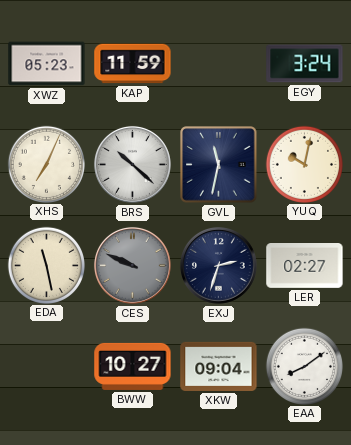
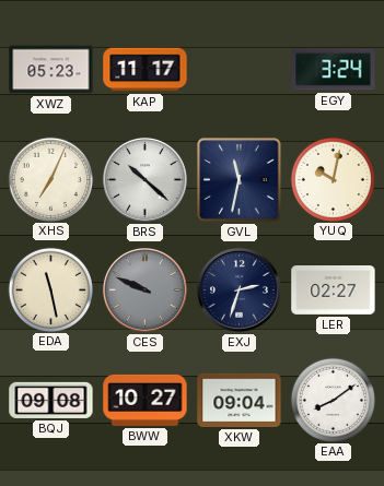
KAP: 11:59 -> 11:17 (146, 70)
BQJ: none -> 09:08 (51, 400)
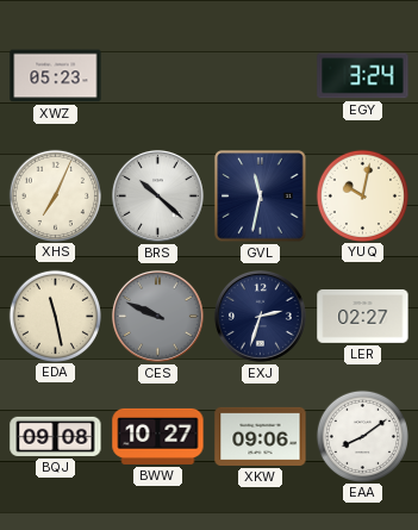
KAP: 11:17 -> none (146, 70)
XKW: 09:04 -> 09:06 (261, 436)
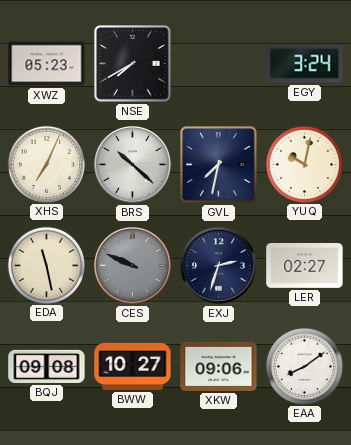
NSE: none -> 7:40 (133, 64)
GVL: 11:32 -> 7:32 (219, 165)
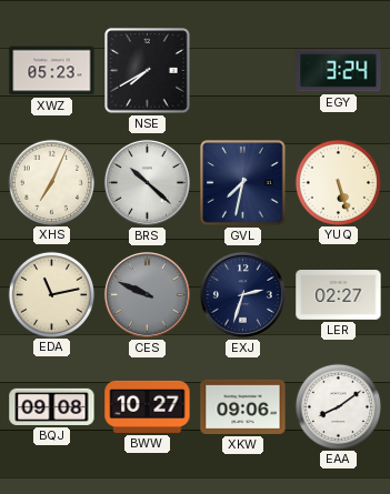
YUQ: 10:02 -> 5:27 (338, 182)
EDA: 11:28 -> 11:13 (51, 294)
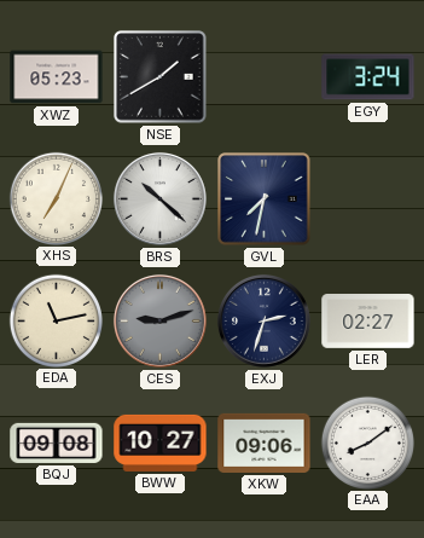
NSE: 7:40 -> 1:40 (161, 77)
YUQ: 5:27 -> none (338, 182)
CES: 9:49 -> 9:12 (159, 320)
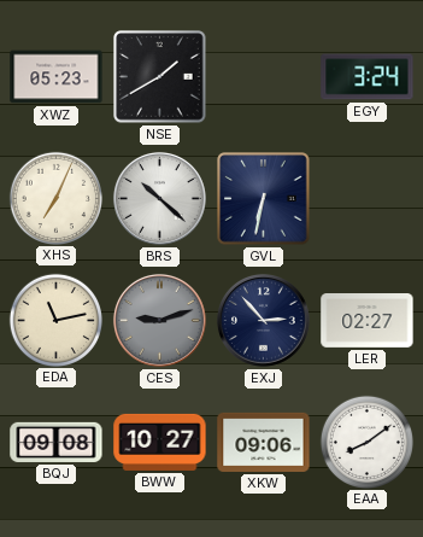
GVL: 7:32 -> 6:32 (264, 199)
EXJ: 2:33 -> 2:53 (263, 320)
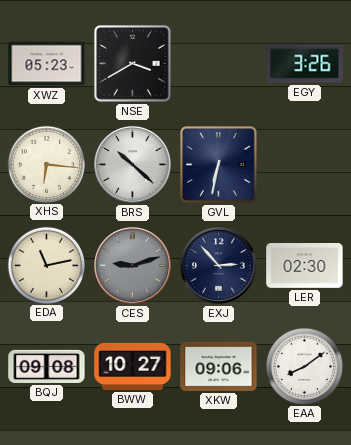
NSE: 1:40 -> 3:40 (133, 64)
EGY: 3:24 -> 3:26 (305, 64)
XHS: 7:04 -> 6:16 (46, 164)
LER: 02:27 -> 02:30 (305, 266)
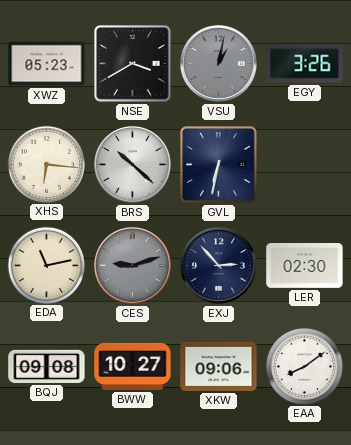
VSU: none -> 1:02 (218, 63)
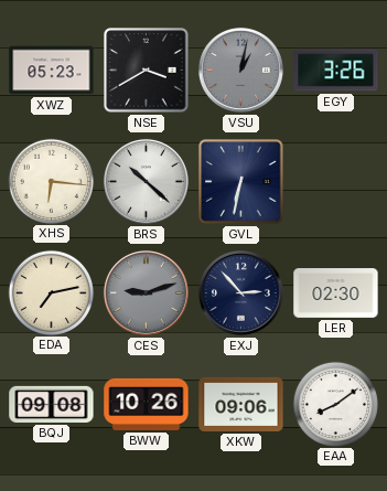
EDA: 11:13 -> 7:13 (51, 292)
BWW: 10:27 -> 10:26 (147, 404)
